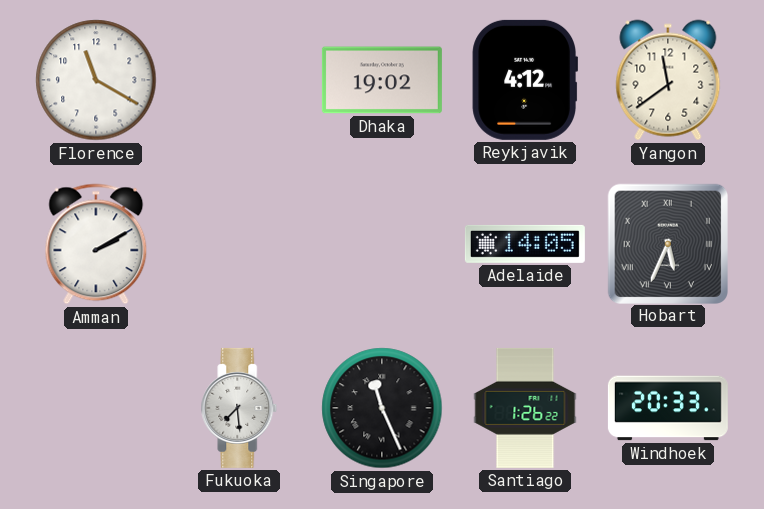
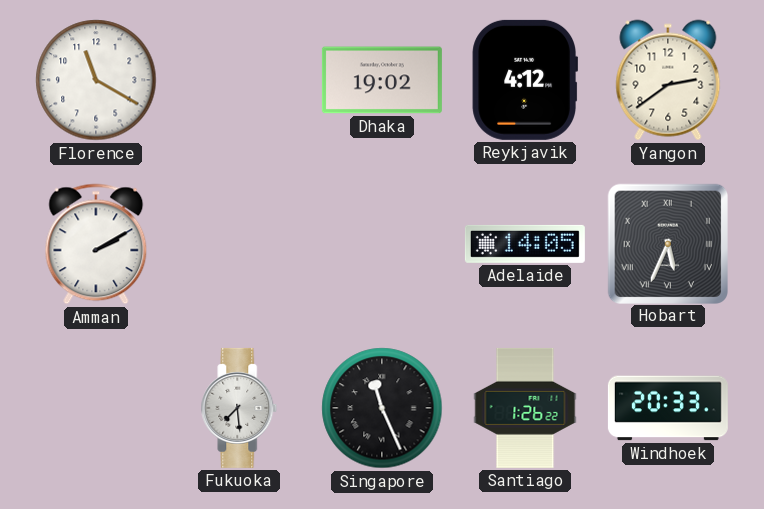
Yangon: 11:39 -> 2:39 (668, 80)
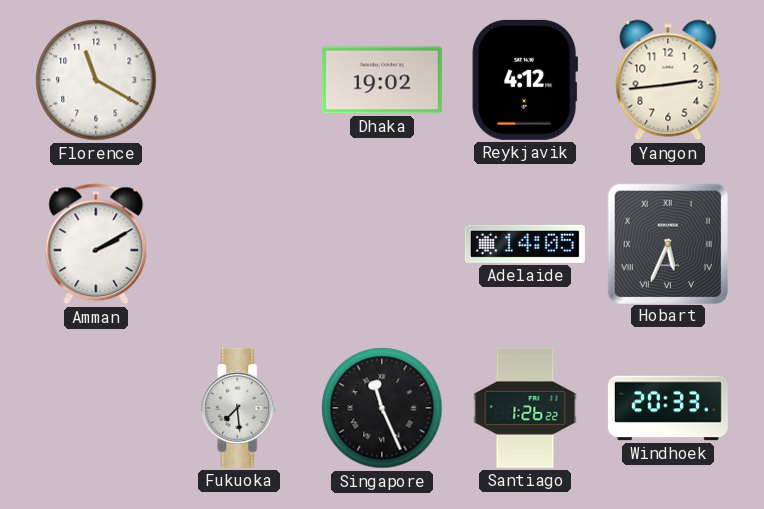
Yangon: 2:39 -> 2:44 (668, 80)
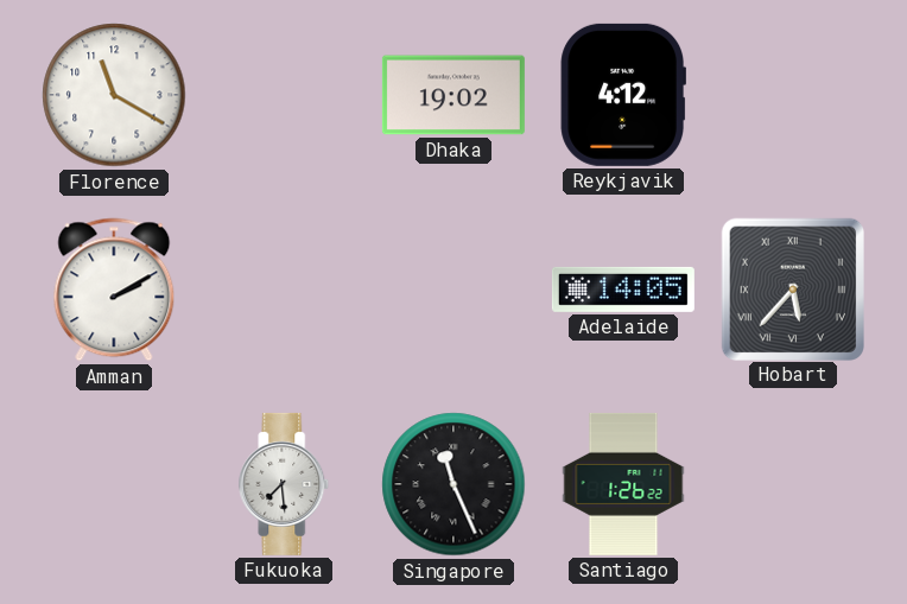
Yangon: 2:44 -> none (668, 80)
Hobart: 5:34 -> 5:37 (792, 288)
Windhoek: 20:33 -> none (668, 408)
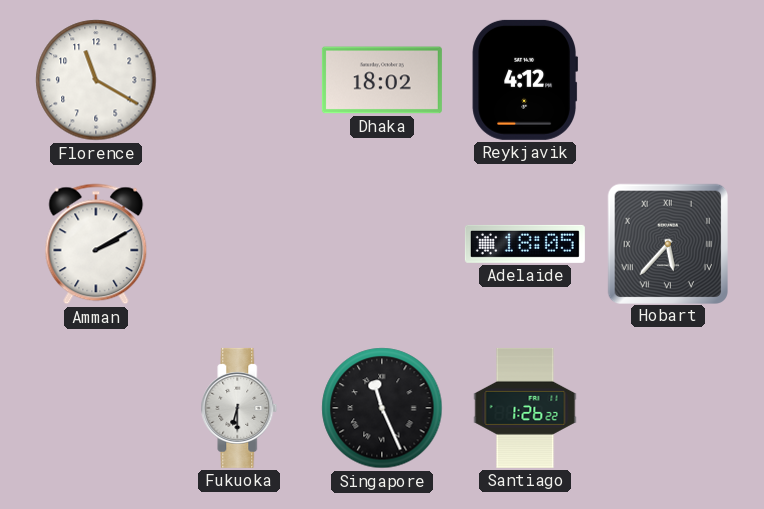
Dhaka: 19:02 -> 18:02 (382, 80)
Adelaide: 14:05 -> 18:05 (525, 244)
Fukuoka: 7:29 -> 6:30 (239, 408)
